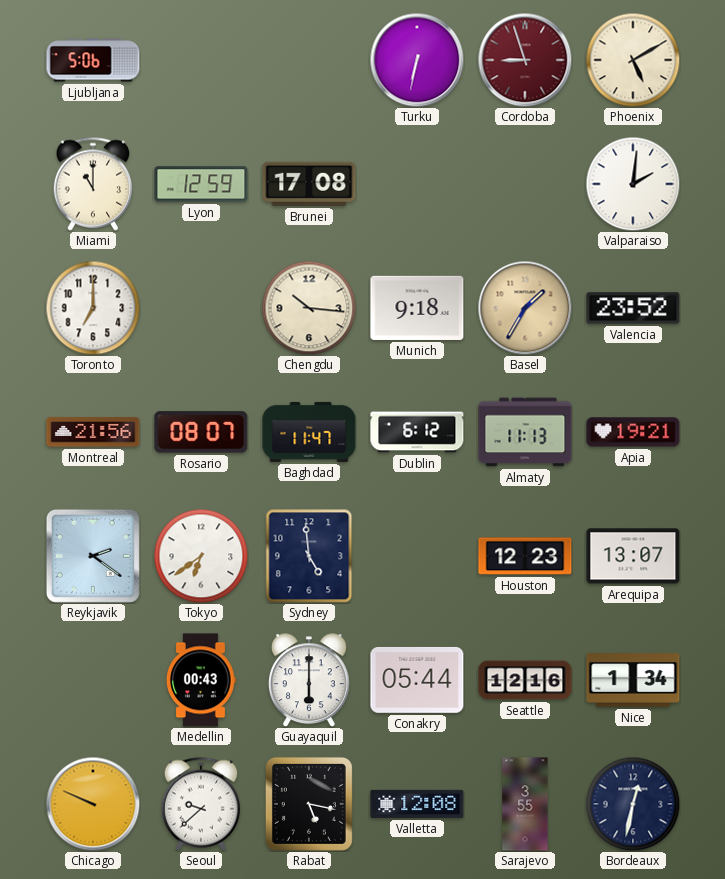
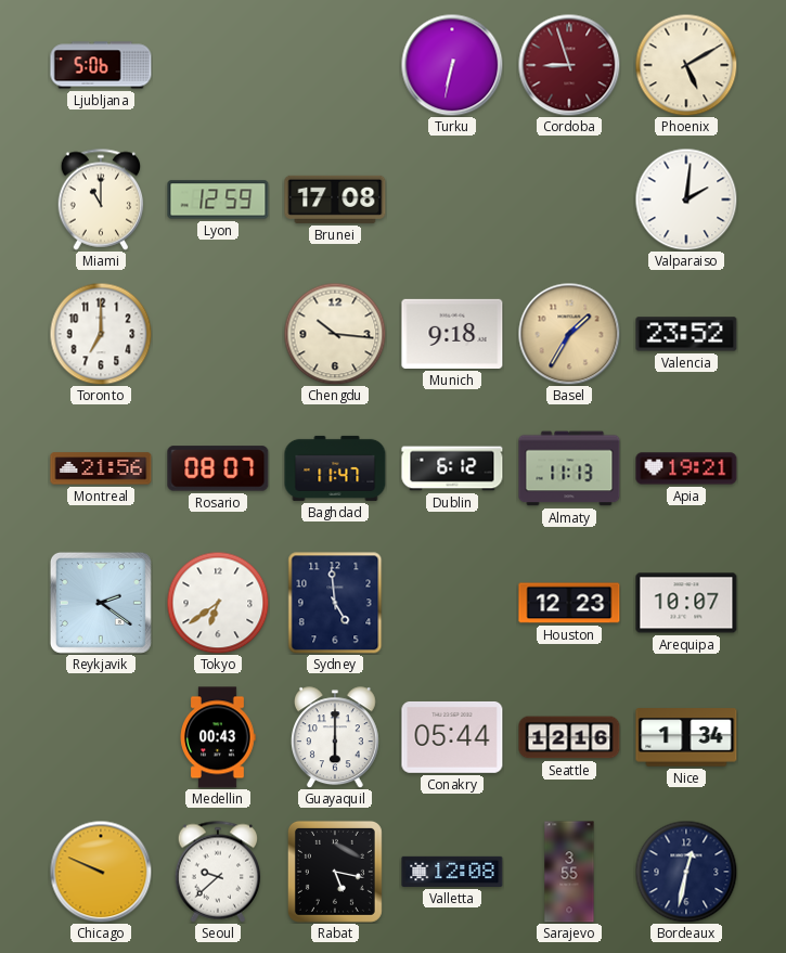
Arequipa: 13:07 -> 10:07 (686, 603)
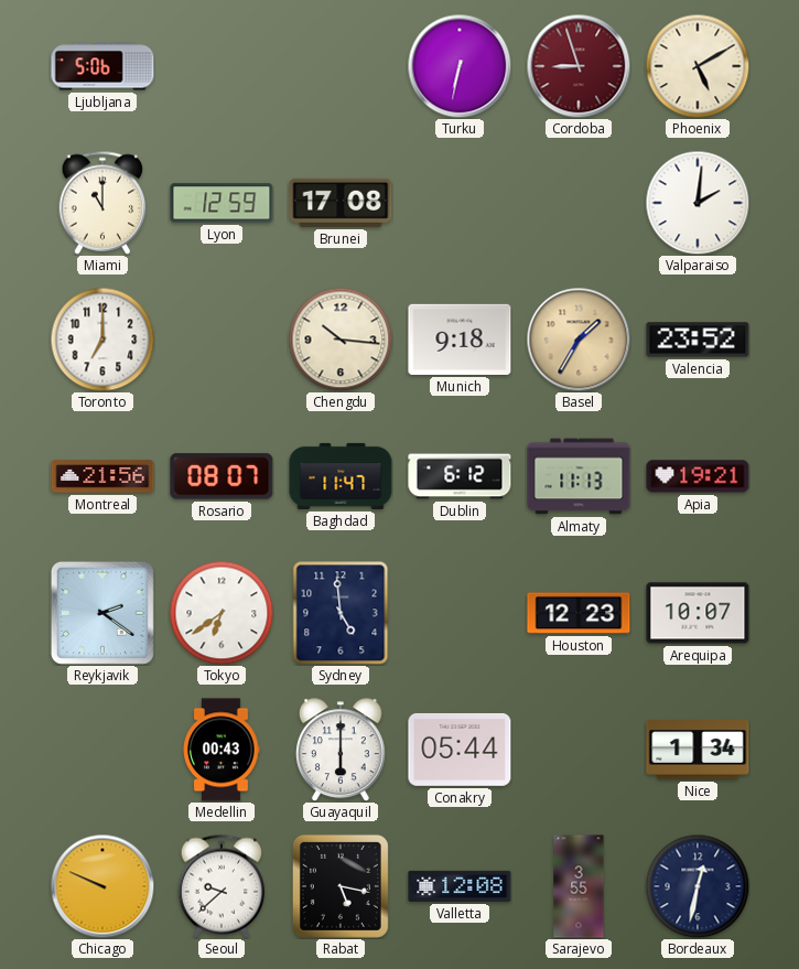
Seattle: 12:16 -> none (569, 737)
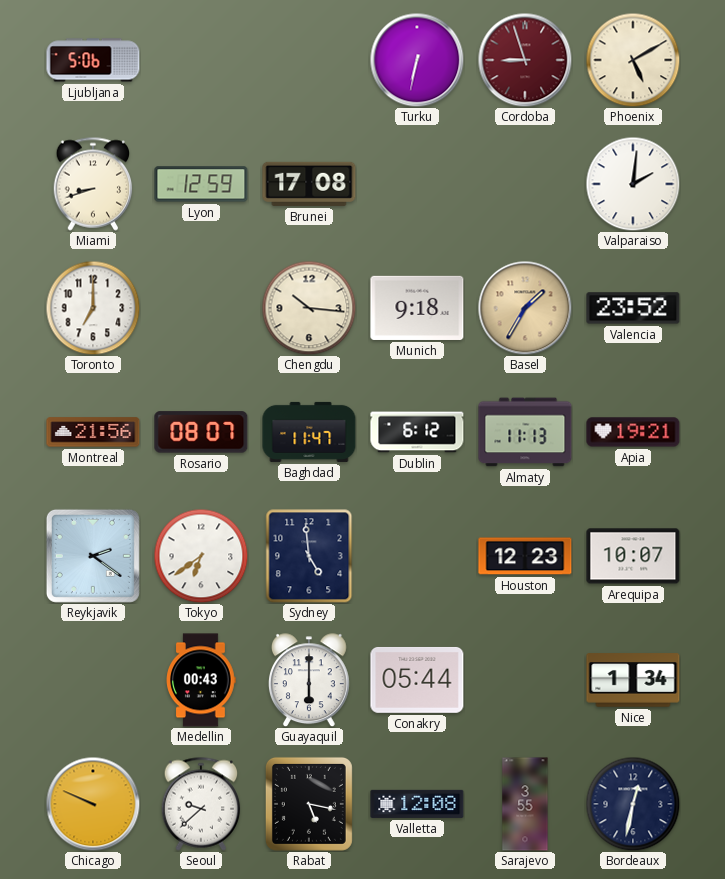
Miami: 11:00 -> 8:42 (93, 184)
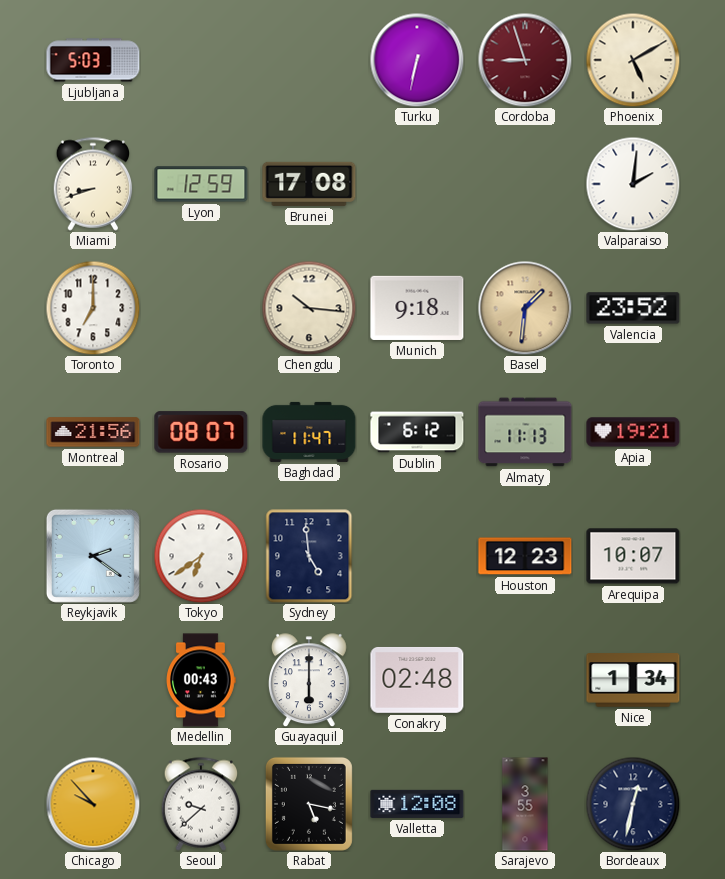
Ljubljana: 5:06 -> 5:03 (93, 60)
Basel: 1:35 -> 1:31 (525, 308)
Conakry: 05:44 -> 02:48 (417, 680)
Chicago: 9:49 -> 9:53 (93, 804)
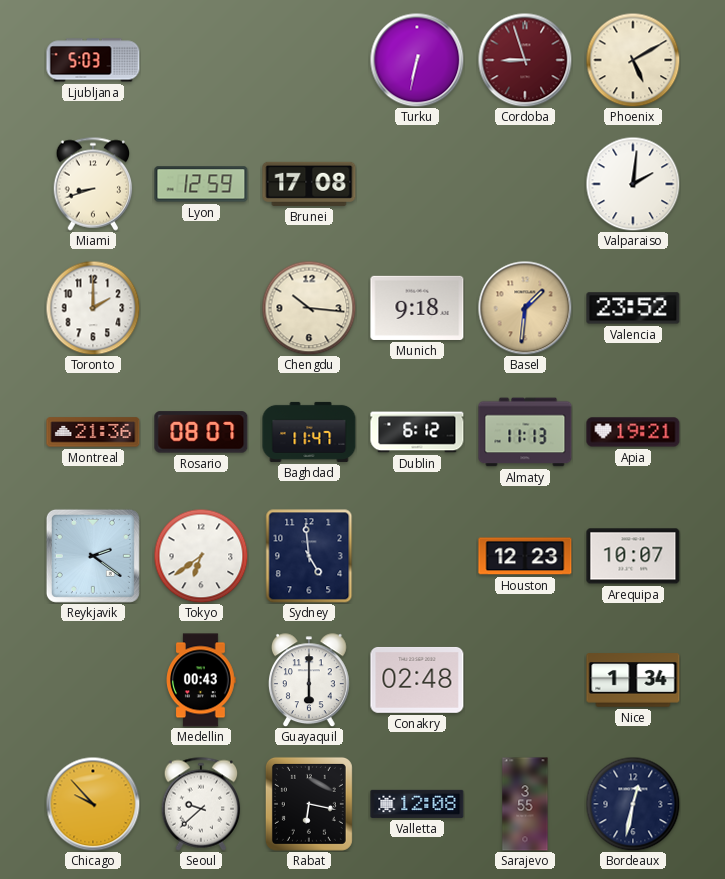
Toronto: 7:00 -> 2:00 (93, 308)
Montreal: 21:56 -> 21:36 (93, 432)
Rabat: 5:17 -> 6:17 (309, 804)
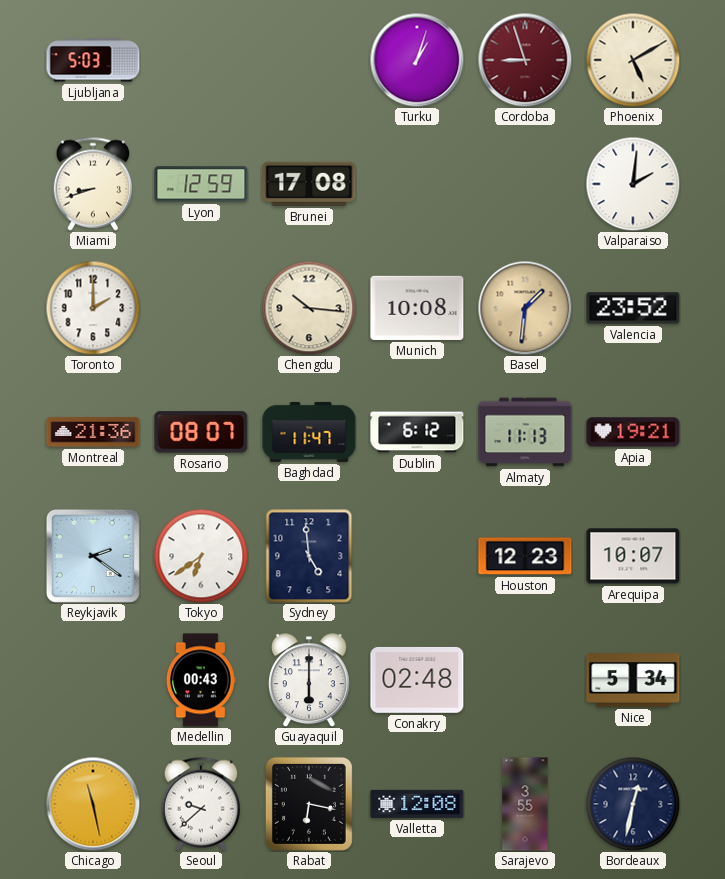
Turku: 6:32 -> 1:03 (417, 60)
Munich: 9:18 -> 10:08 (417, 308)
Nice: 1:34 -> 5:34 (633, 680)
Chicago: 9:53 -> 11:28 (93, 804)
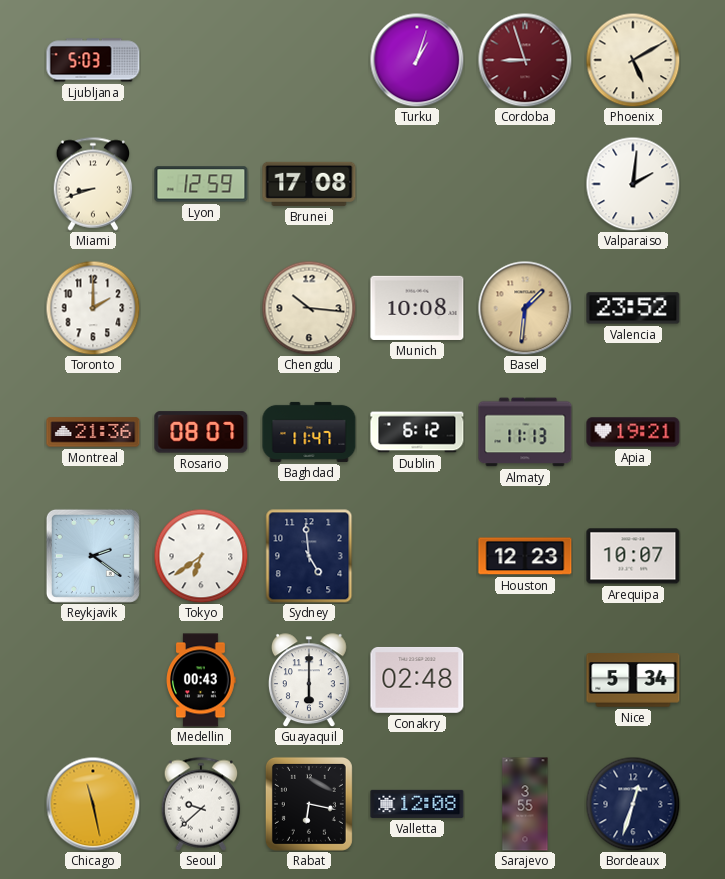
Bordeaux: 12:32 -> 12:33 (633, 804)
